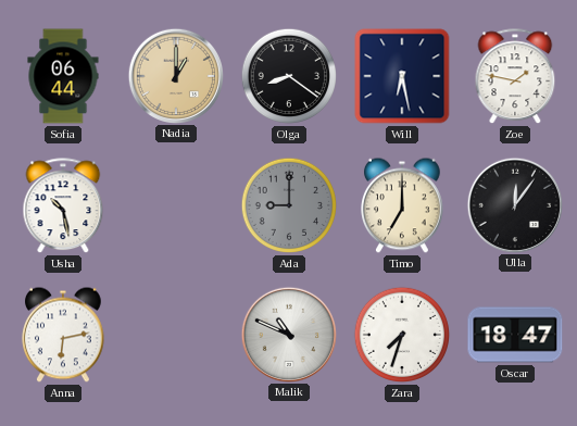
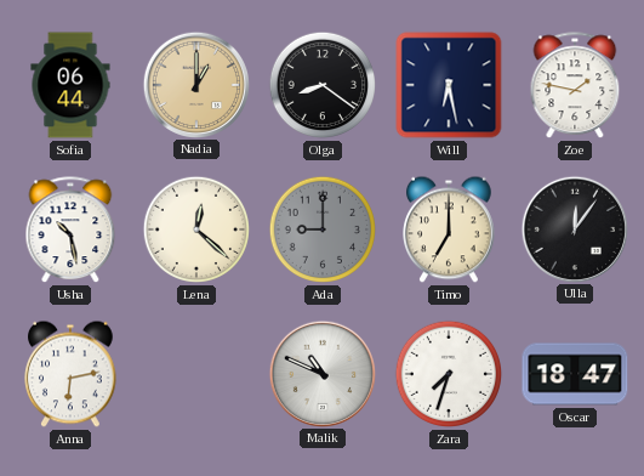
Lena: none -> 12:22 (196, 229)
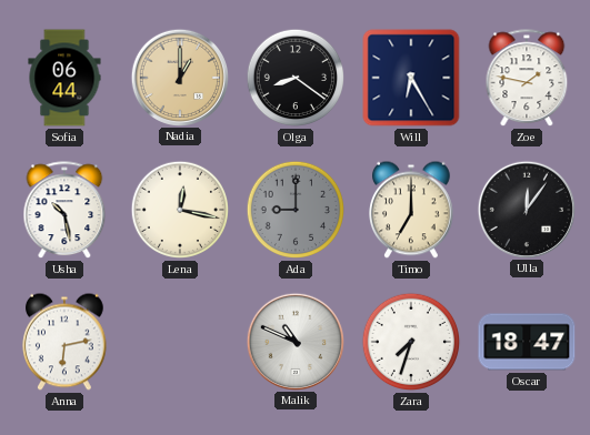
Will: 6:28 -> 6:25 (411, 78)
Lena: 12:22 -> 12:17 (180, 210)
